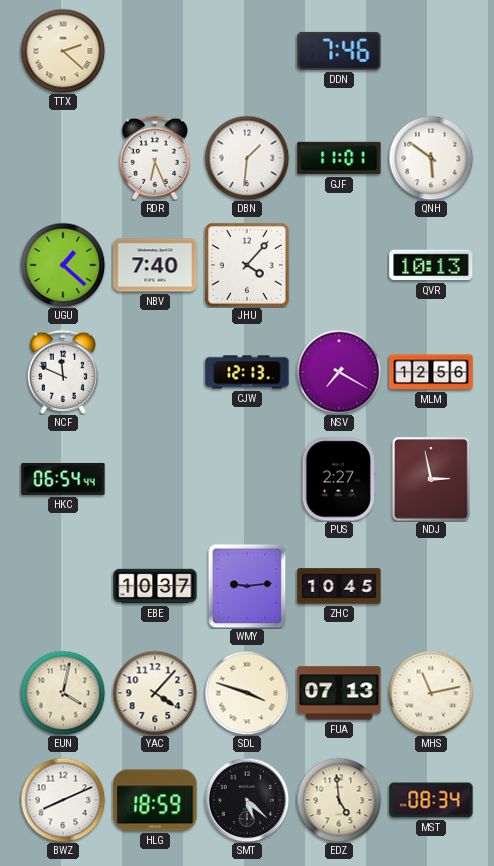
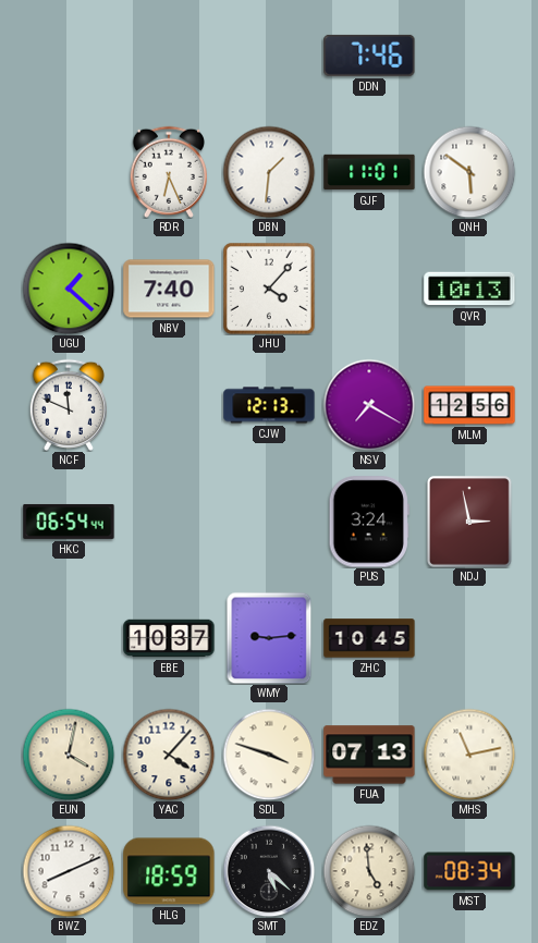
TTX: 2:22 -> none (63, 51)
PUS: 2:27 -> 3:24 (369, 522)
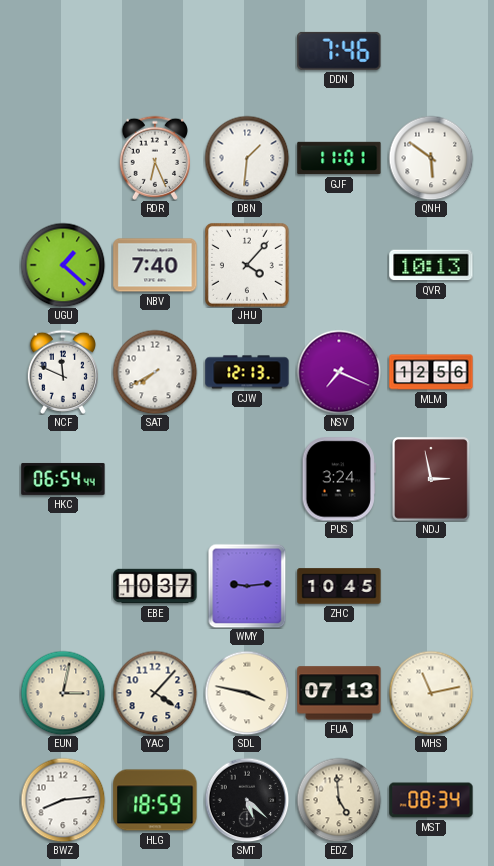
SAT: none -> 7:40 (155, 372)
NSV: 7:20 -> 7:19 (339, 372)
EUN: 4:02 -> 3:02 (63, 693)
SDL: 3:48 -> 3:47 (247, 693)
BWZ: 8:11 -> 8:14 (63, 800)
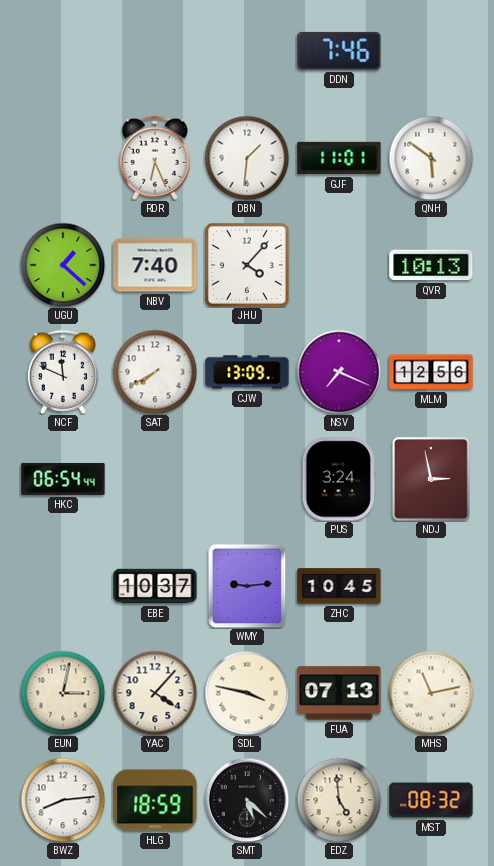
CJW: 12:13 -> 13:09 (247, 372)
MST: 08:34 -> 08:32 (431, 800)
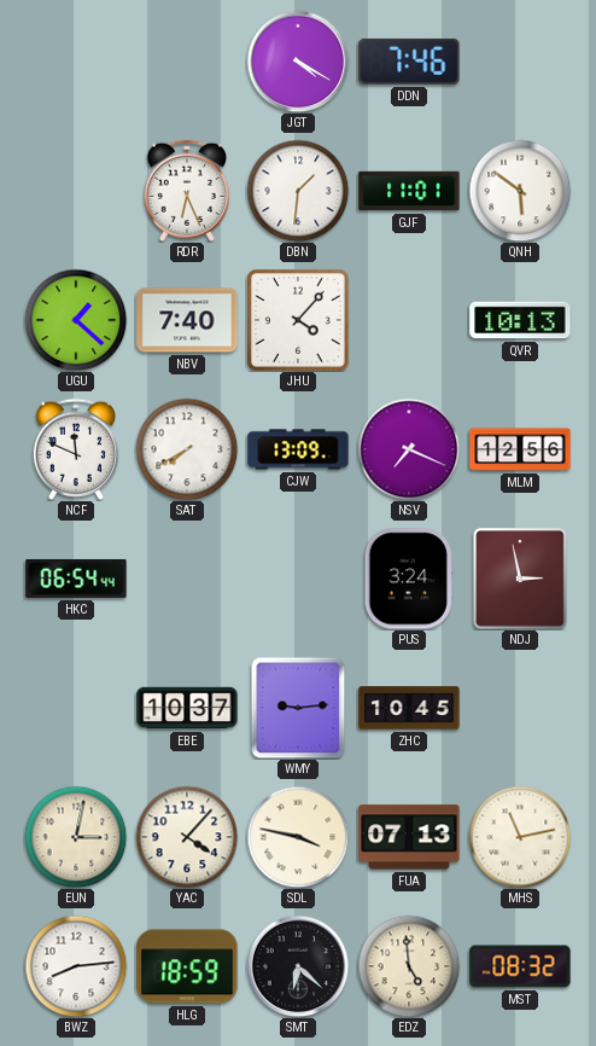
JGT: none -> 4:20 (298, 62)
SMT: 5:22 -> 6:22 (298, 966)
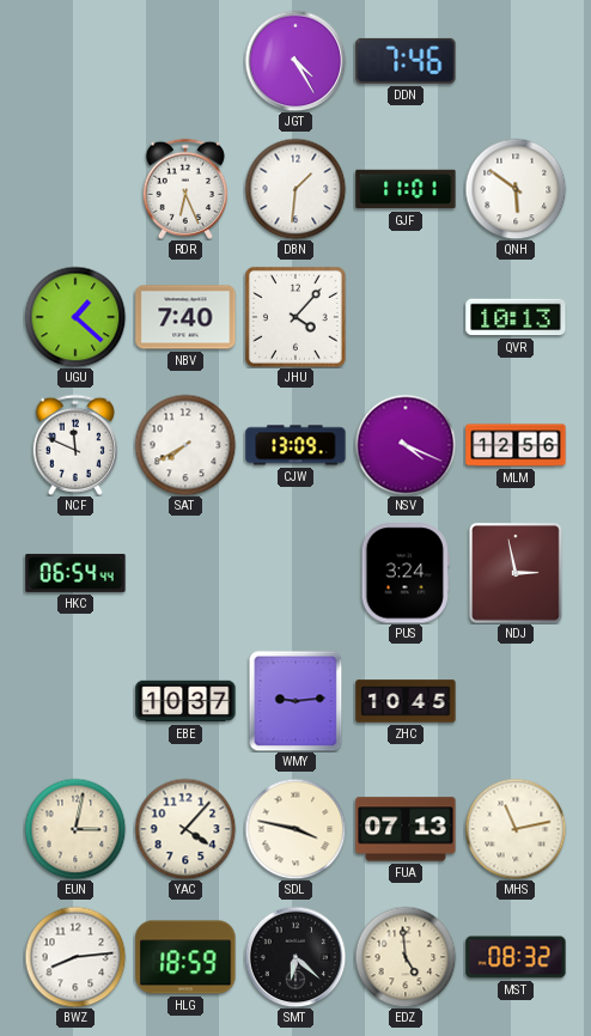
JGT: 4:20 -> 4:25 (295, 61)
NSV: 7:19 -> 4:19 (406, 445)
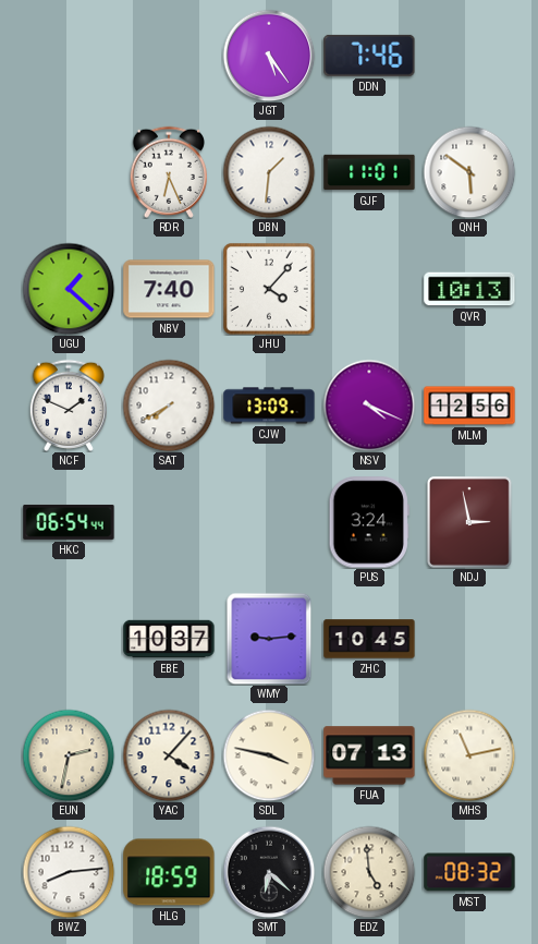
JGT: 4:25 -> 5:24 (269, 56)
NCF: 11:49 -> 1:49 (69, 406)
EUN: 3:02 -> 2:32 (69, 755)
